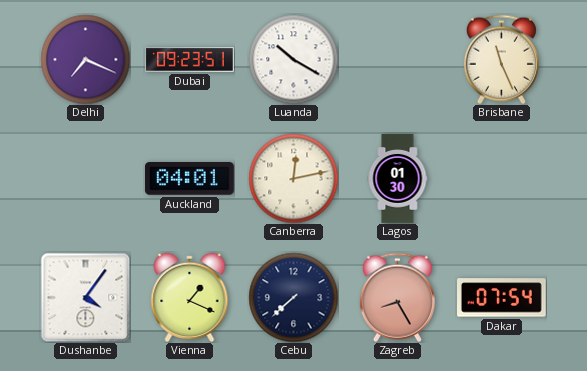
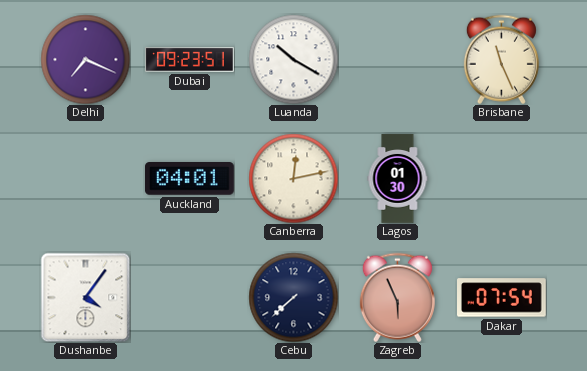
Vienna: 1:19 -> none (190, 297)
Zagreb: 8:25 -> 5:56 (397, 297)
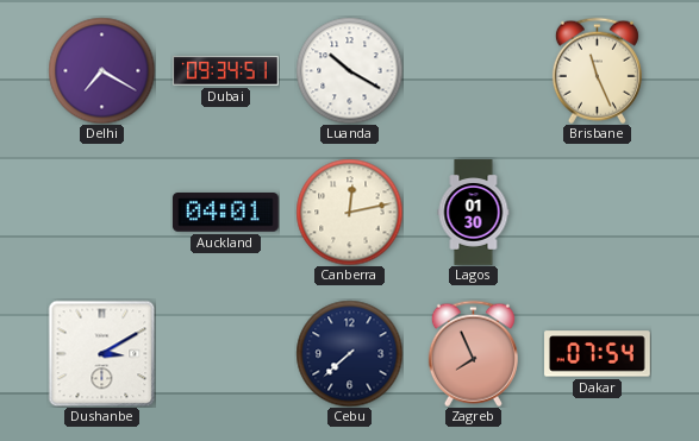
Delhi: 7:19 -> 7:20 (101, 70)
Dubai: 09:23 -> 09:34 (226, 71)
Dushanbe: 4:06 -> 3:10 (101, 353)
Zagreb: 5:56 -> 7:56 (473, 353)
